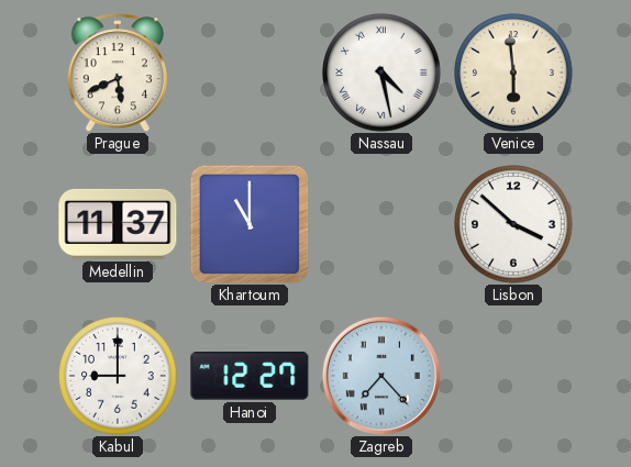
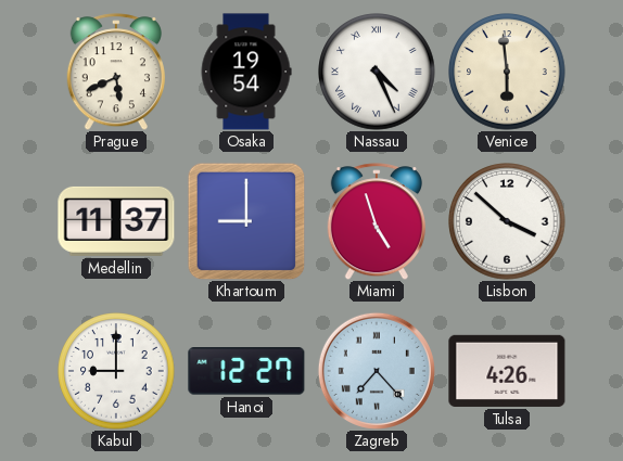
Osaka: none -> 19:54 (246, 72)
Nassau: 4:28 -> 4:26 (377, 72)
Khartoum: 11:00 -> 9:00 (246, 221)
Miami: none -> 4:57 (377, 221)
Tulsa: none -> 4:26 (507, 371)
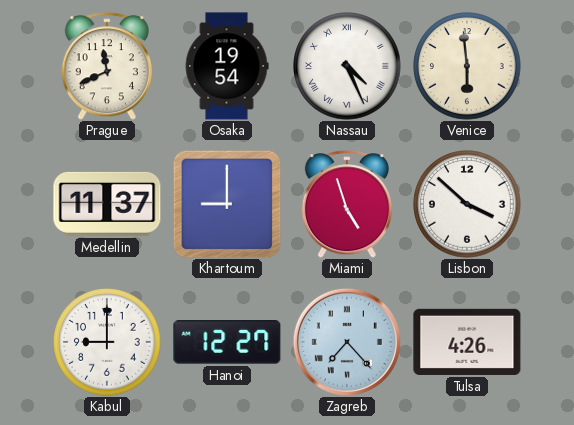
Prague: 5:41 -> 11:41 (107, 66)
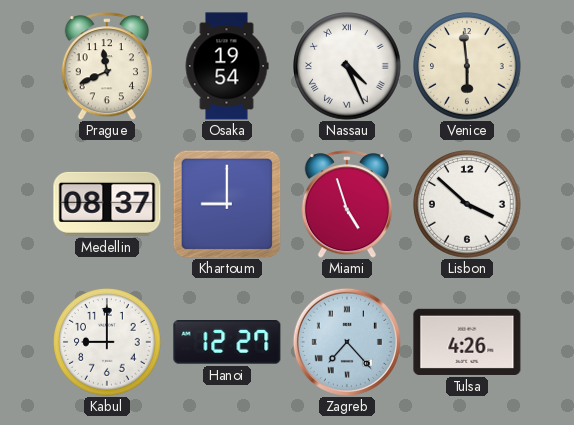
Medellin: 11:37 -> 08:37 (107, 204)
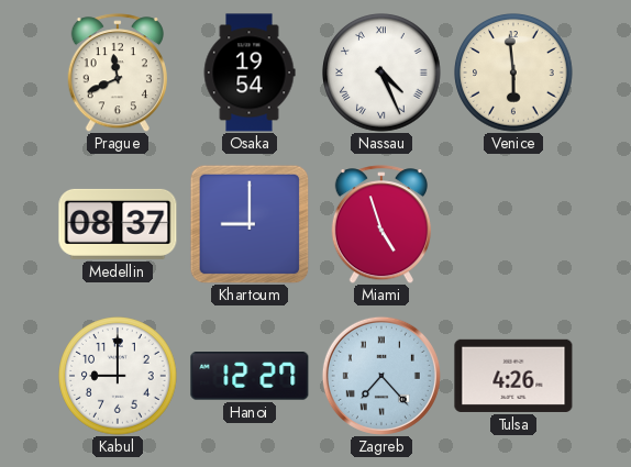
Lisbon: 3:52 -> none (467, 204)
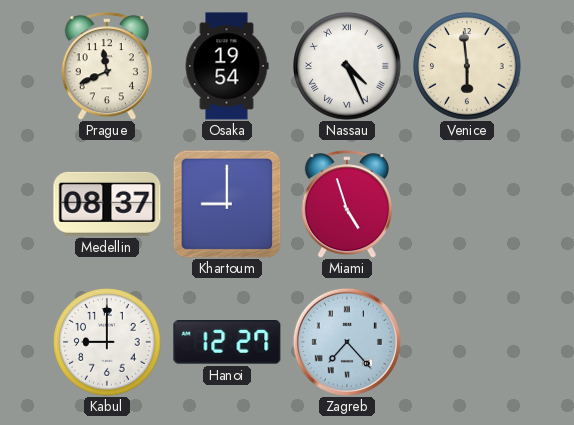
Tulsa: 4:26 -> none (513, 376)
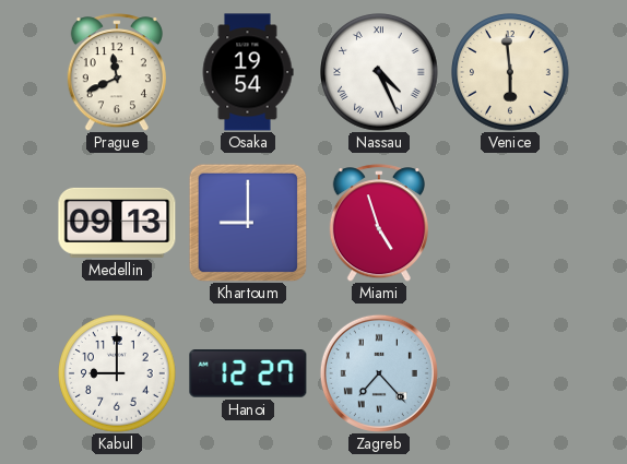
Medellin: 08:37 -> 09:13 (117, 223)
